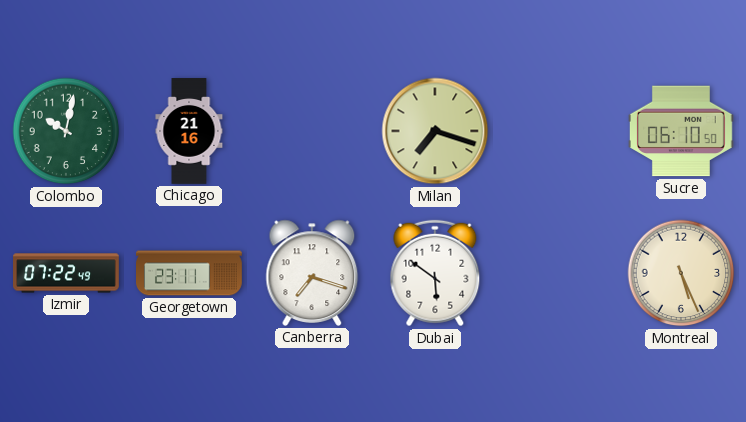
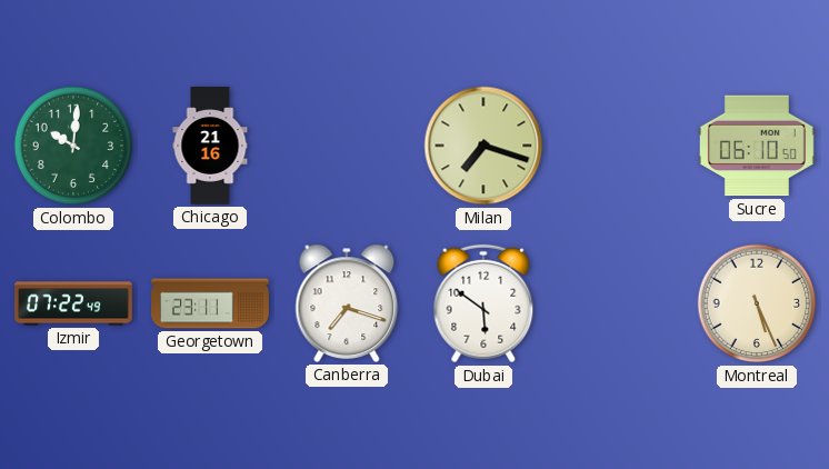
Colombo: 10:02 -> 10:01 (73, 146)
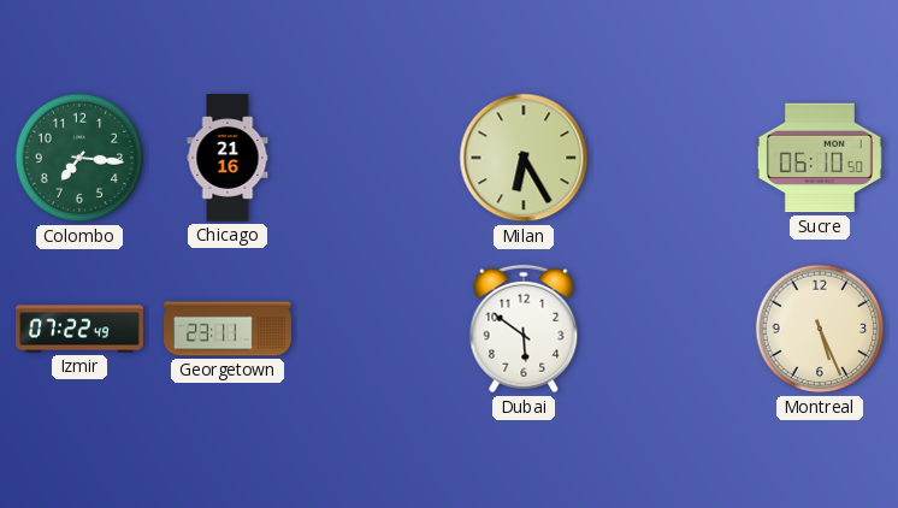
Colombo: 10:01 -> 7:16 (79, 158)
Milan: 7:18 -> 6:25 (524, 158)
Canberra: 7:18 -> none (347, 303)
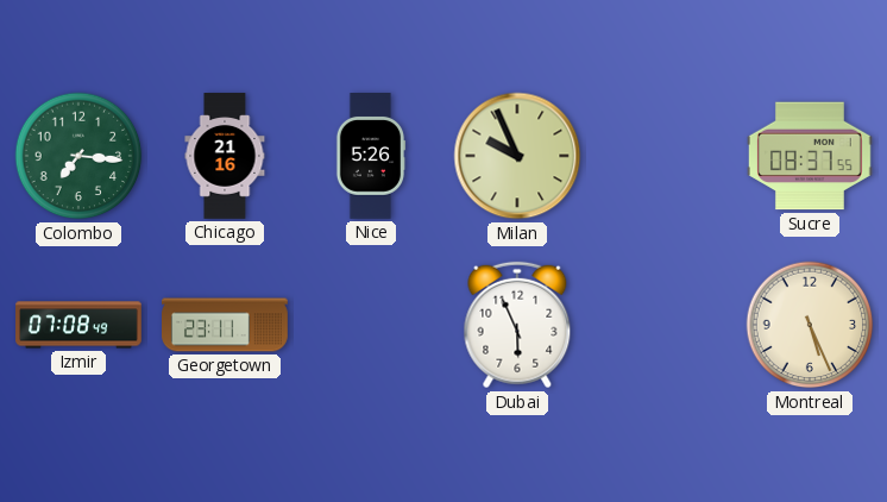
Nice: none -> 5:26 (371, 157)
Milan: 6:25 -> 9:56 (517, 156)
Sucre: 06:10 -> 08:37 (811, 156)
Izmir: 07:22 -> 07:08 (78, 325)
Dubai: 5:51 -> 5:56 (517, 325)
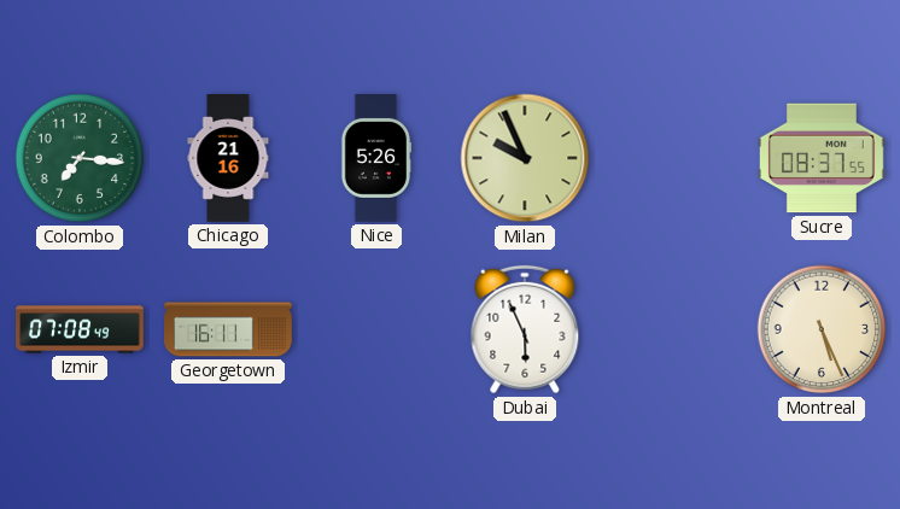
Georgetown: 23:11 -> 16:11 (229, 329)
